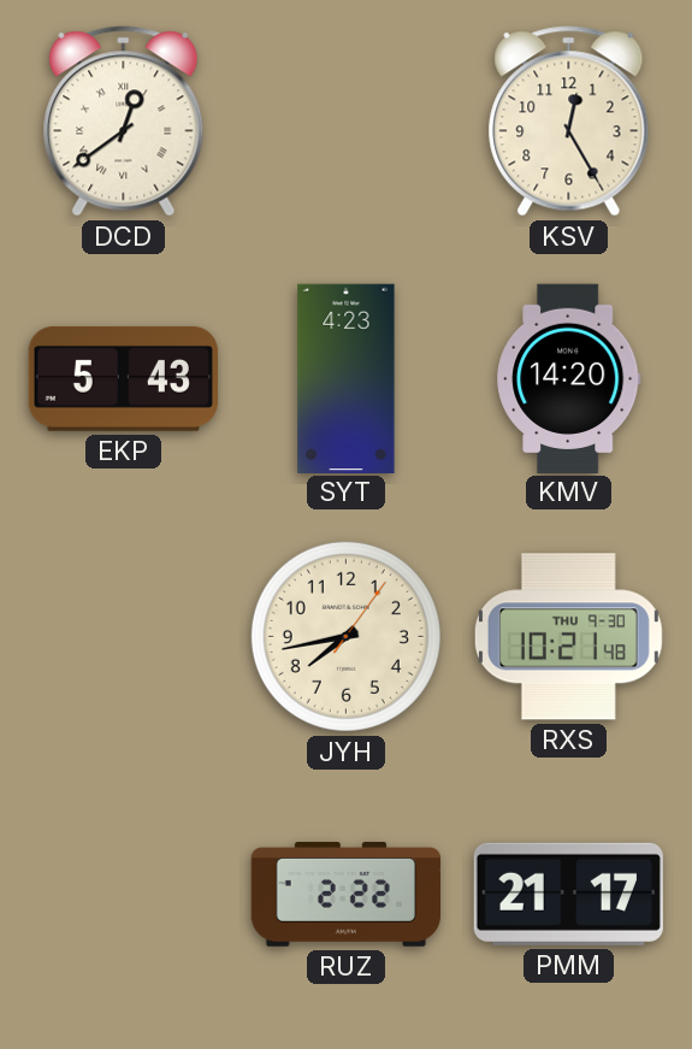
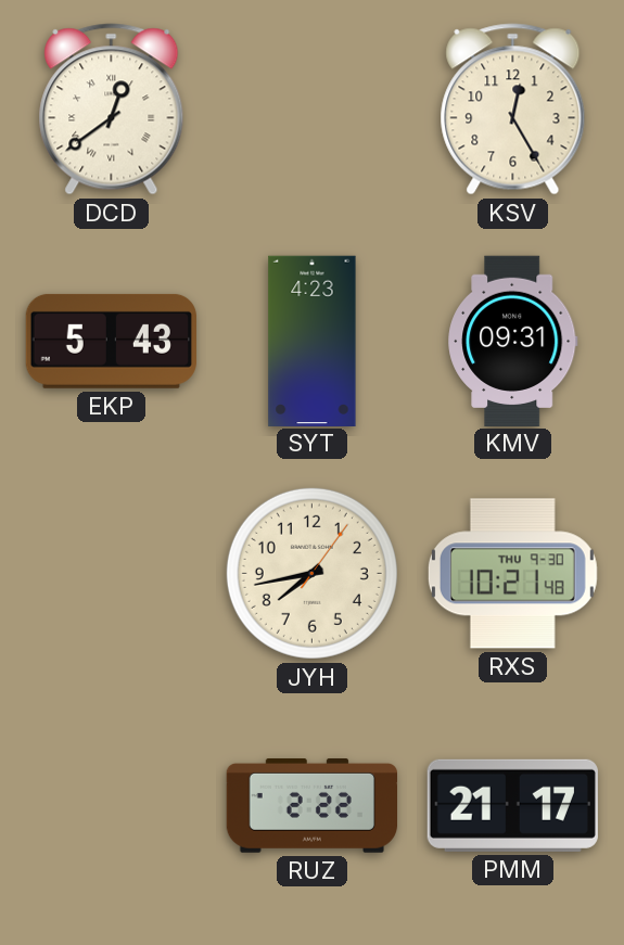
KMV: 14:20 -> 09:31 (513, 341)
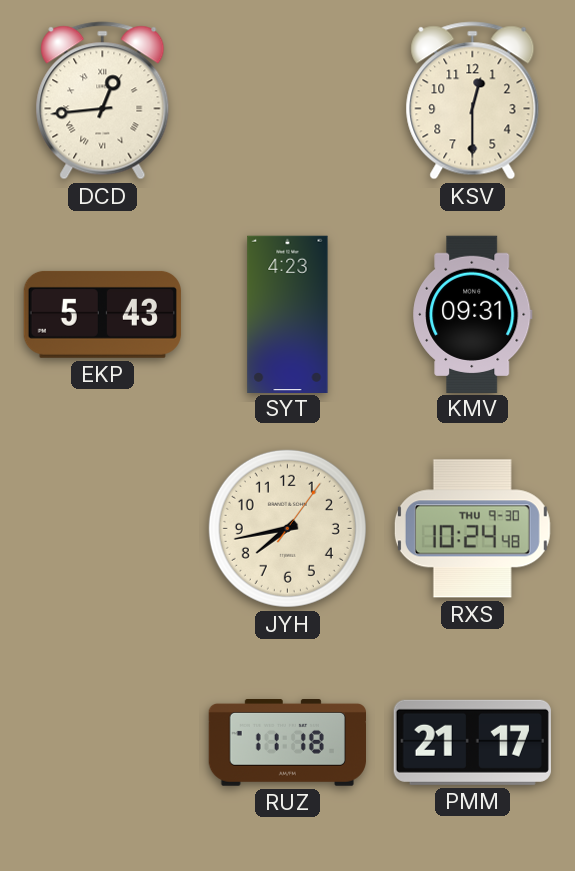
DCD: 12:39 -> 12:44 (103, 101)
KSV: 12:25 -> 12:30 (473, 101)
RXS: 10:21 -> 10:24 (472, 529)
RUZ: 2:22 -> 11:18 (287, 743)
